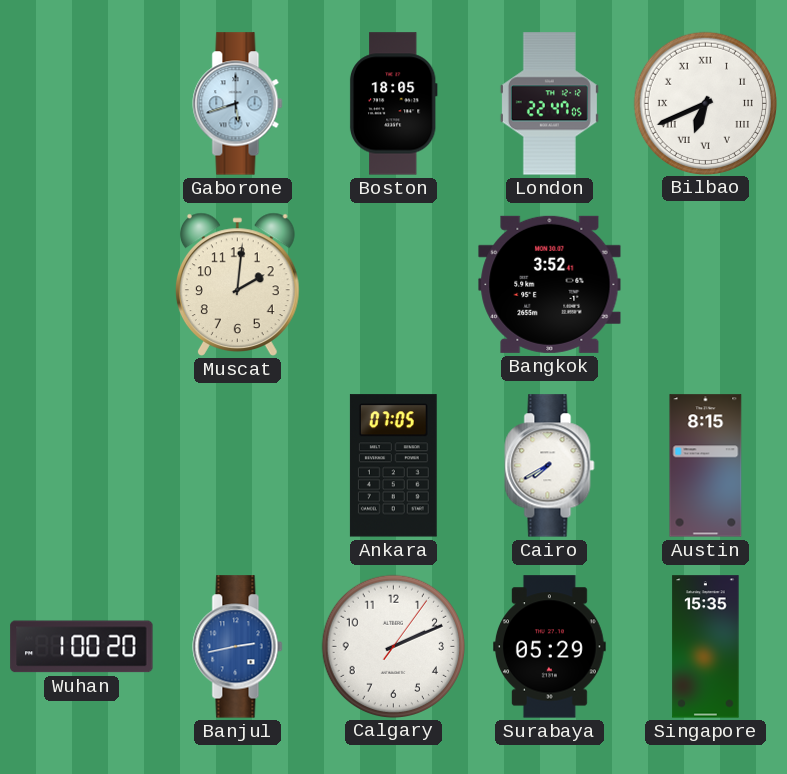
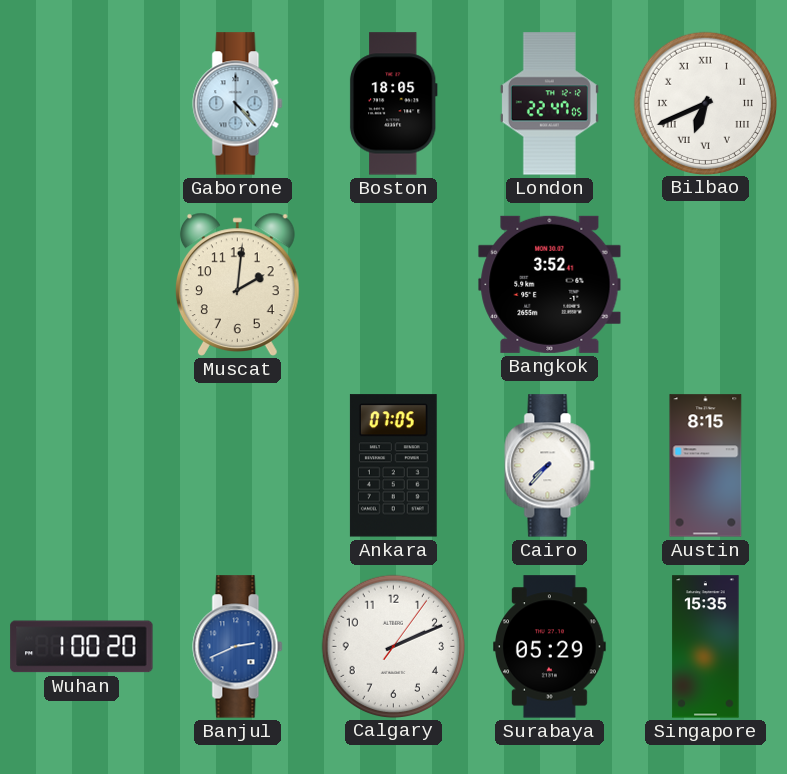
Gaborone: 5:42 -> 4:23 (238, 104)
Cairo: 7:40 -> 7:37 (550, 466)
Banjul: 2:43 -> 2:41 (238, 647)
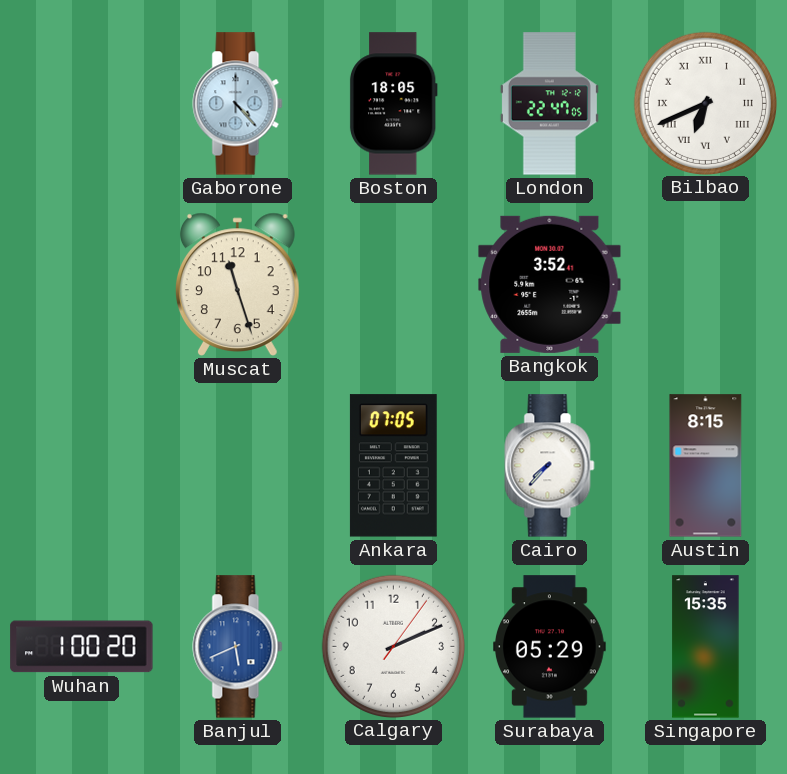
Muscat: 2:01 -> 11:27 (237, 284)
Banjul: 2:41 -> 5:41 (238, 647)
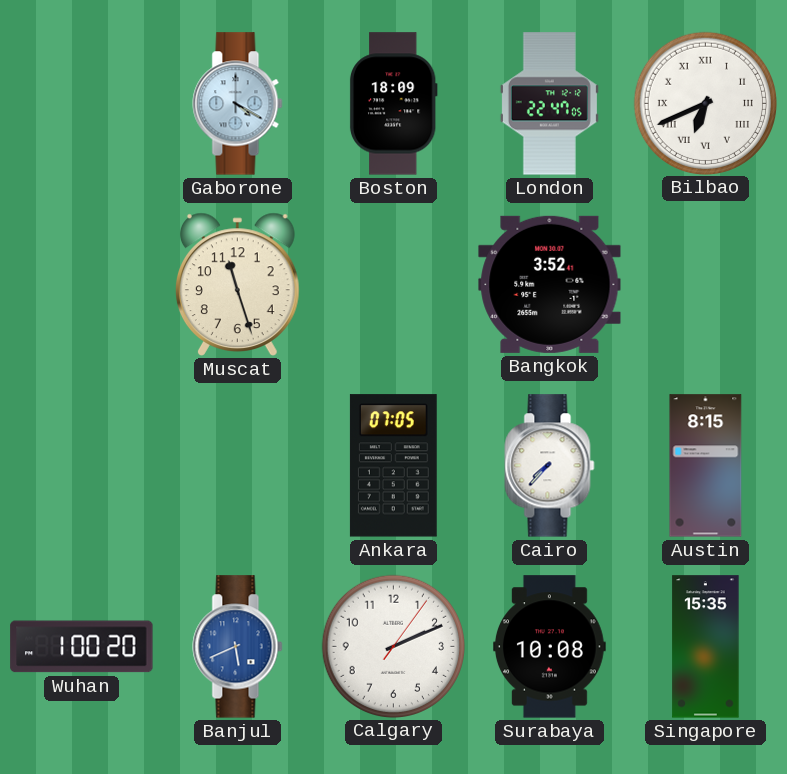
Gaborone: 4:23 -> 4:20 (238, 104)
Boston: 18:05 -> 18:09 (393, 104)
Surabaya: 05:29 -> 10:08 (550, 647)
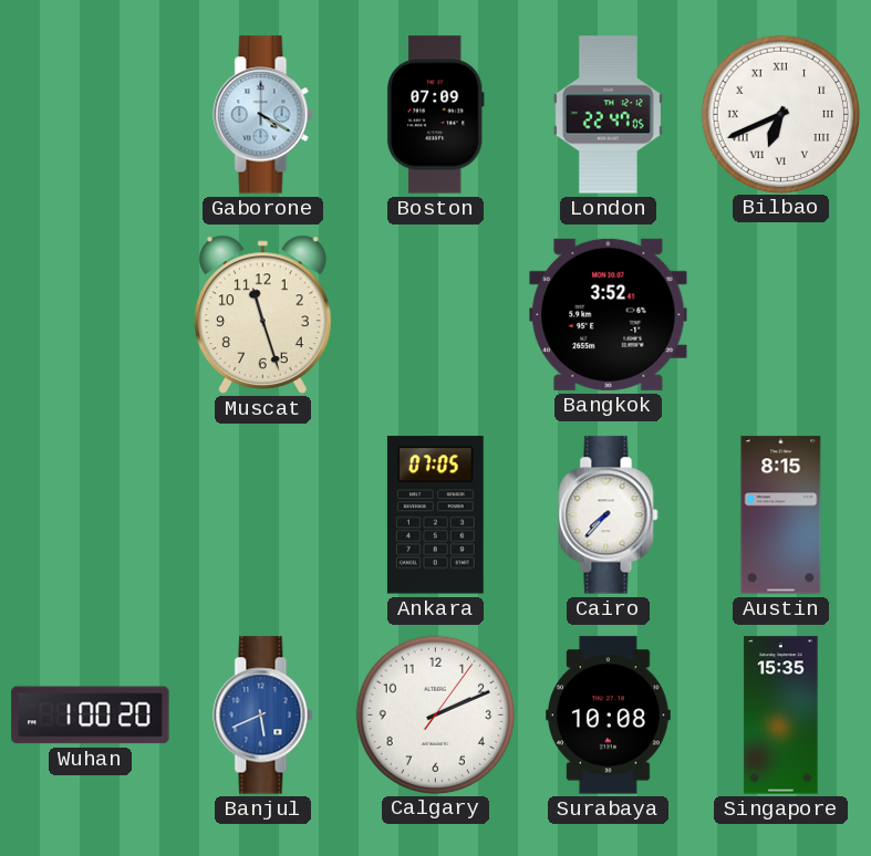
Boston: 18:09 -> 07:09 (435, 115)
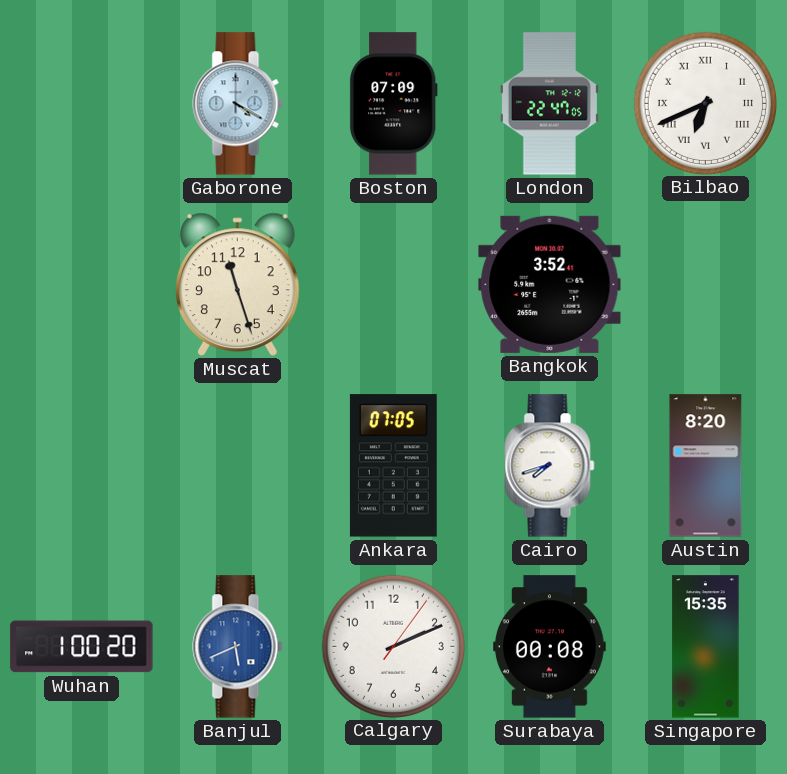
Cairo: 7:37 -> 7:42 (550, 466)
Austin: 8:15 -> 8:20 (706, 466)
Surabaya: 10:08 -> 00:08 (550, 647)
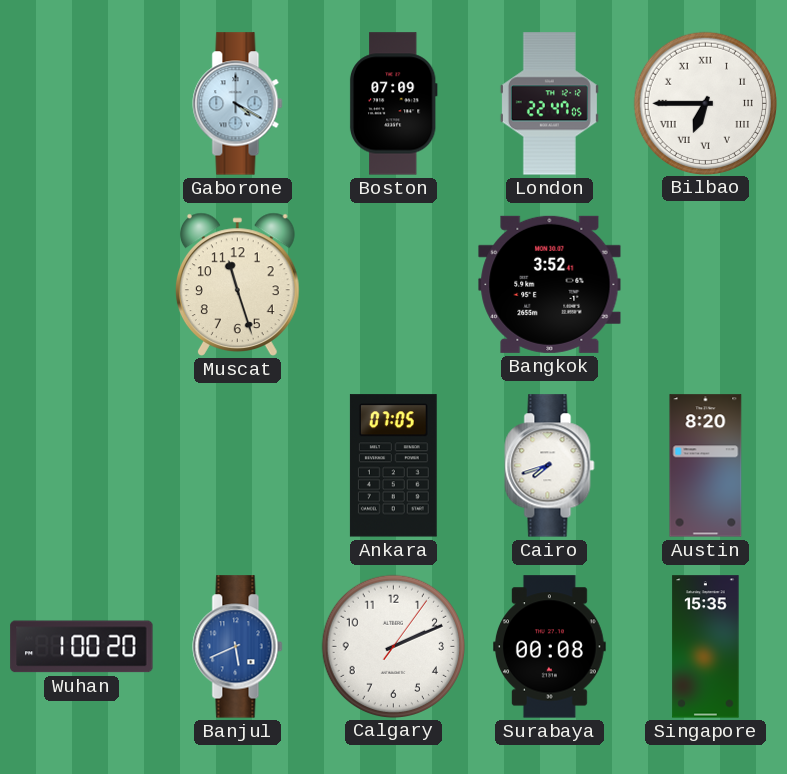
Bilbao: 6:41 -> 6:45 (705, 103)
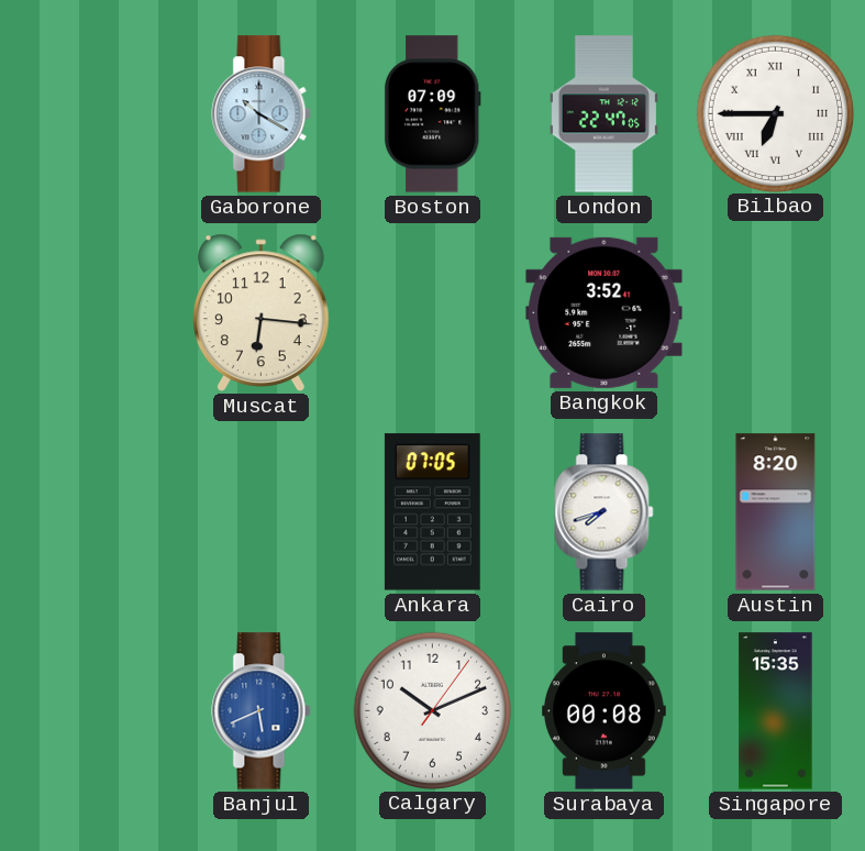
Gaborone: 4:20 -> 10:20 (262, 114)
Muscat: 11:27 -> 6:16 (260, 312)
Wuhan: 1:00 -> none (82, 647)
Calgary: 2:11 -> 10:11 (432, 710)
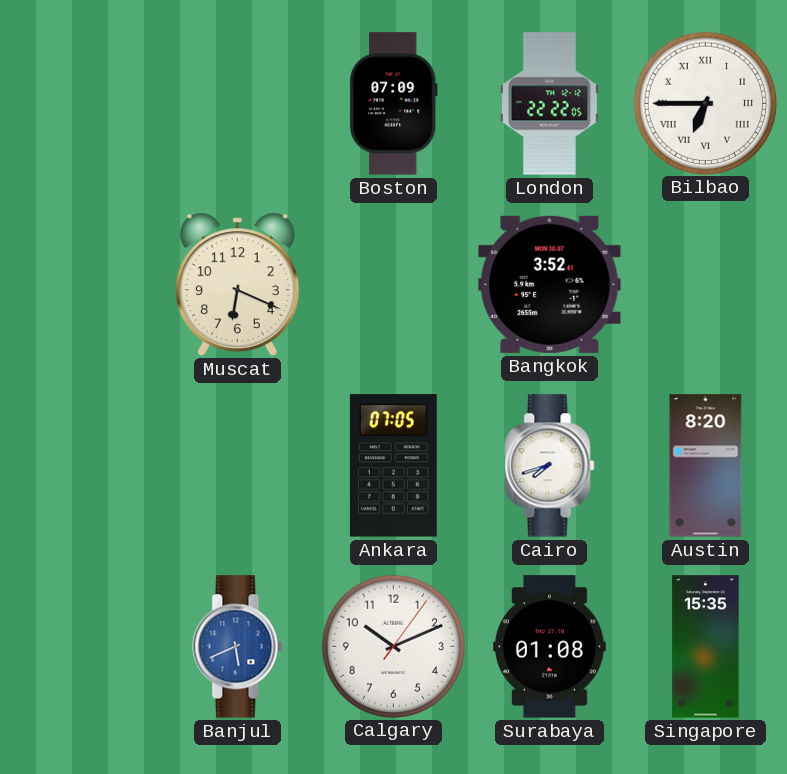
Gaborone: 10:20 -> none (262, 114)
London: 22:47 -> 22:22 (549, 104)
Muscat: 6:16 -> 6:19 (237, 284)
Surabaya: 00:08 -> 01:08 (550, 647)
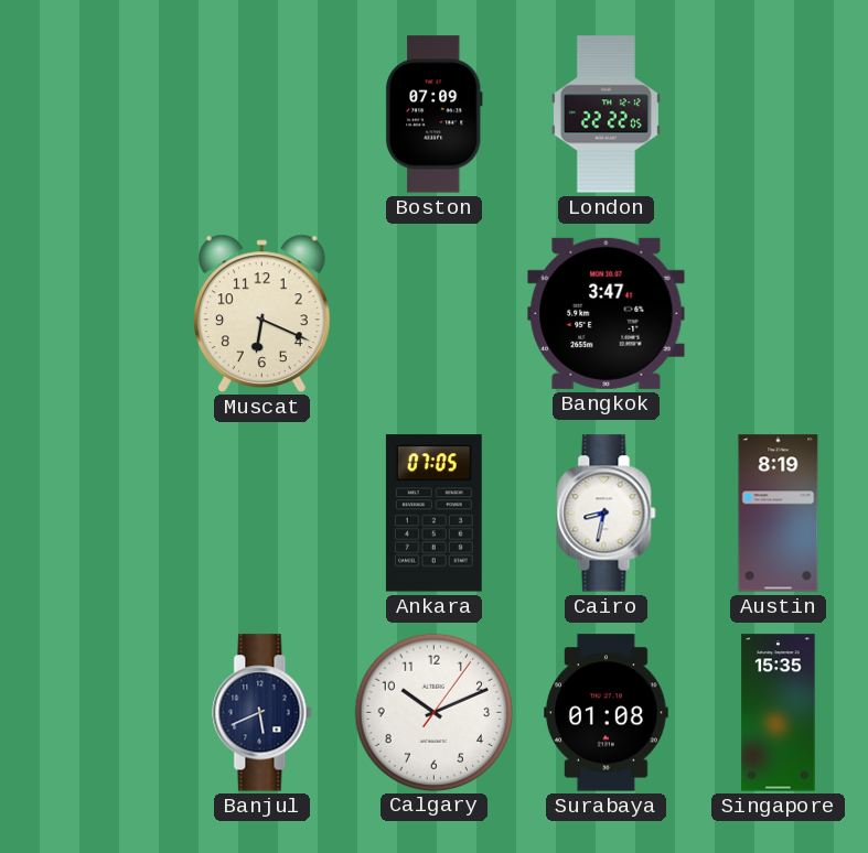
Bilbao: 6:45 -> none (705, 103)
Bangkok: 3:52 -> 3:47 (607, 313)
Cairo: 7:42 -> 8:32 (607, 514)
Austin: 8:20 -> 8:19 (779, 514)
Banjul dial: blue -> navy (262, 713)
